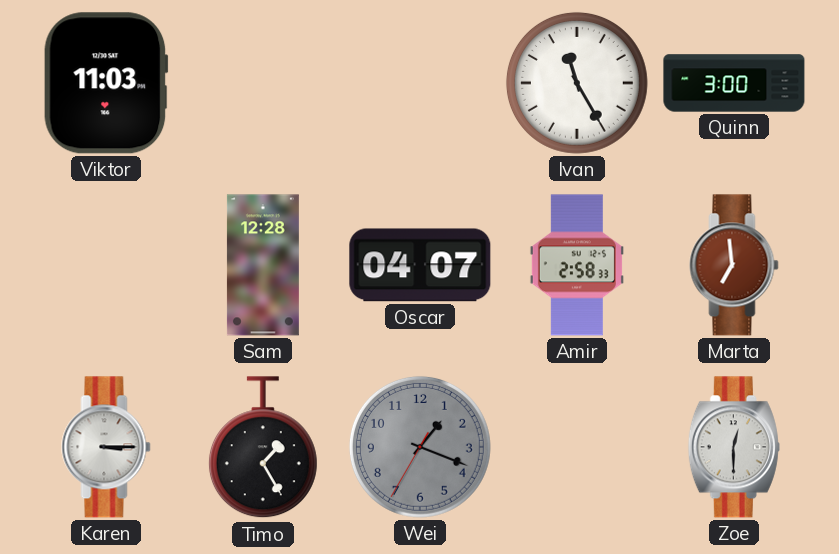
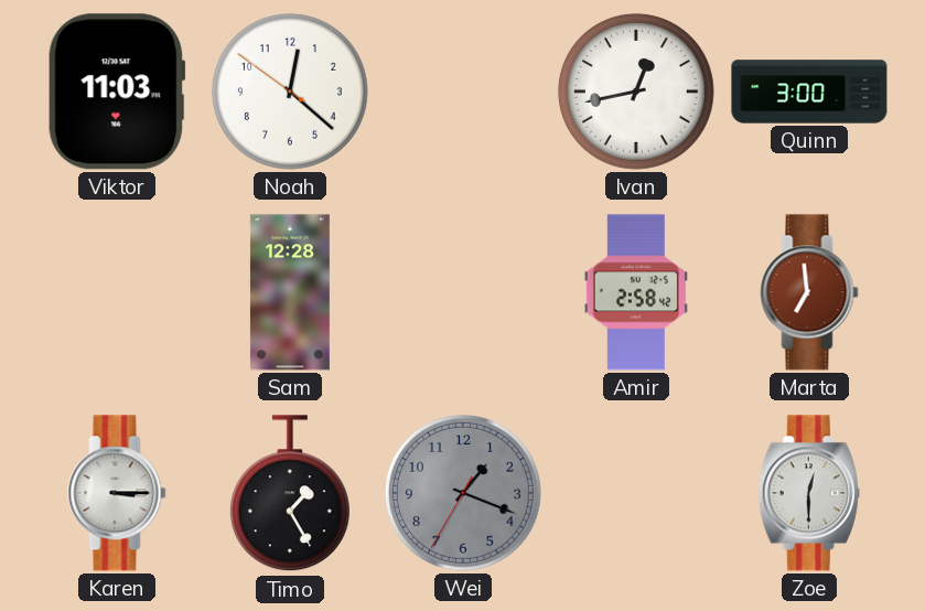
Noah: none -> 12:21 (290, 92)
Ivan: 11:25 -> 12:43 (636, 92)
Oscar: 04:07 -> none (420, 265)
Amir: 2:58:33 -> 2:58:42 (636, 292)
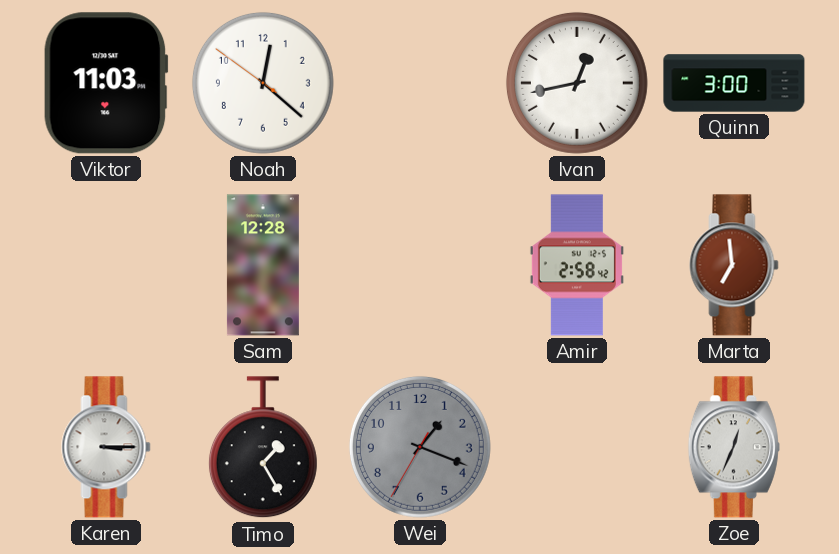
Zoe: 12:30 -> 12:34 (734, 447)
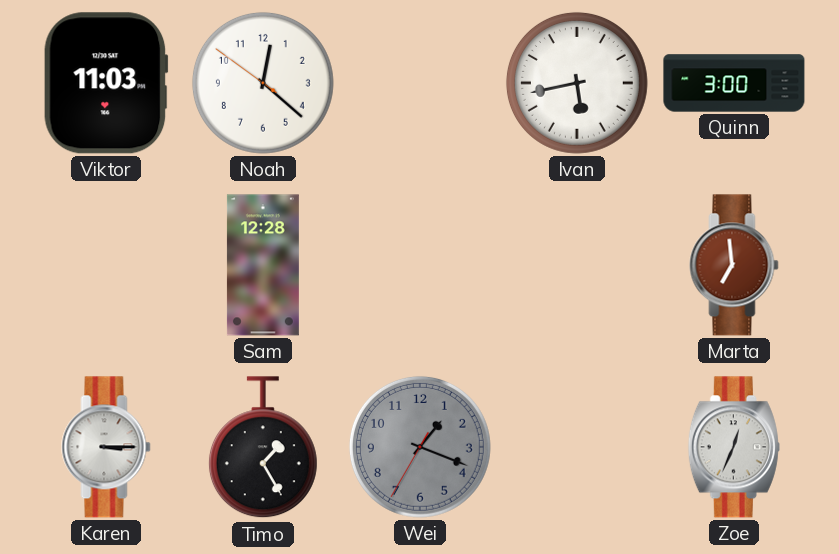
Ivan: 12:43 -> 5:43 (577, 83)
Amir: 2:58 -> none (577, 265)
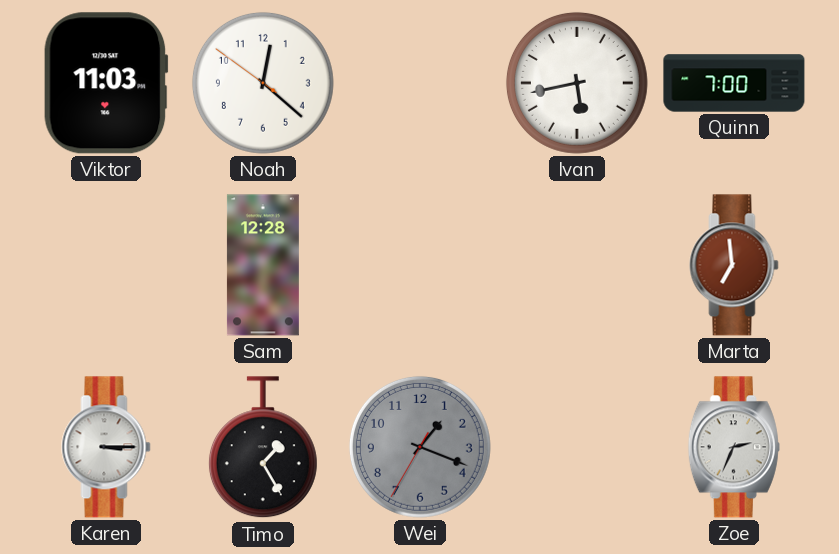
Quinn: 3:00 -> 7:00 (734, 83)
Zoe: 12:34 -> 2:34 (734, 447)
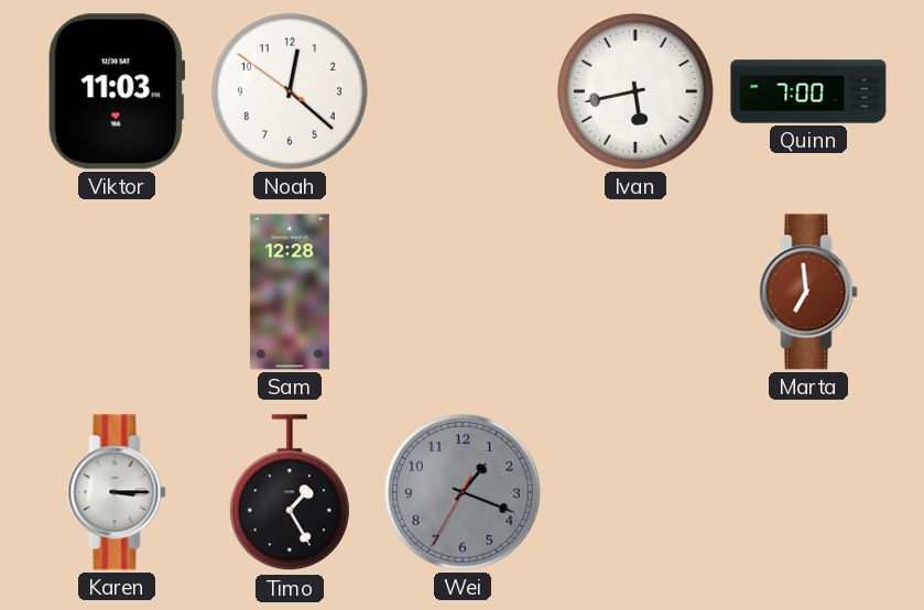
Zoe: 2:34 -> none (734, 447)
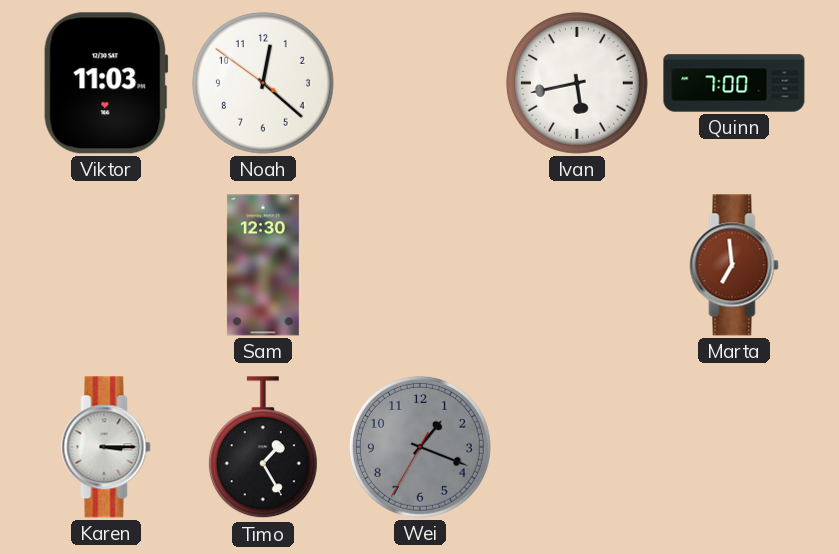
Sam: 12:28 -> 12:30 (263, 265)
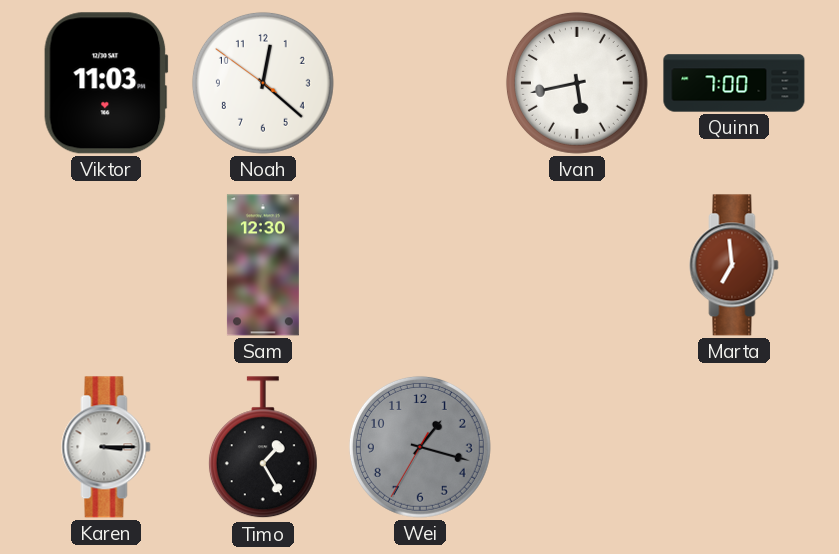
Wei: 1:18 -> 1:17 (420, 447)
